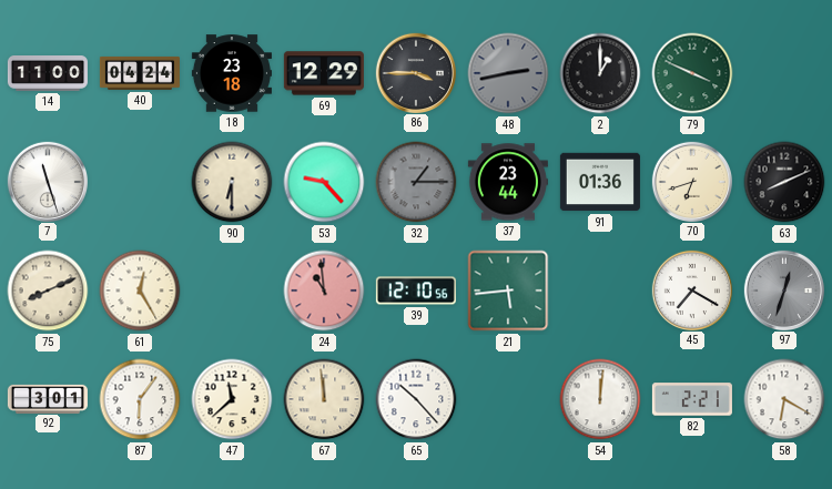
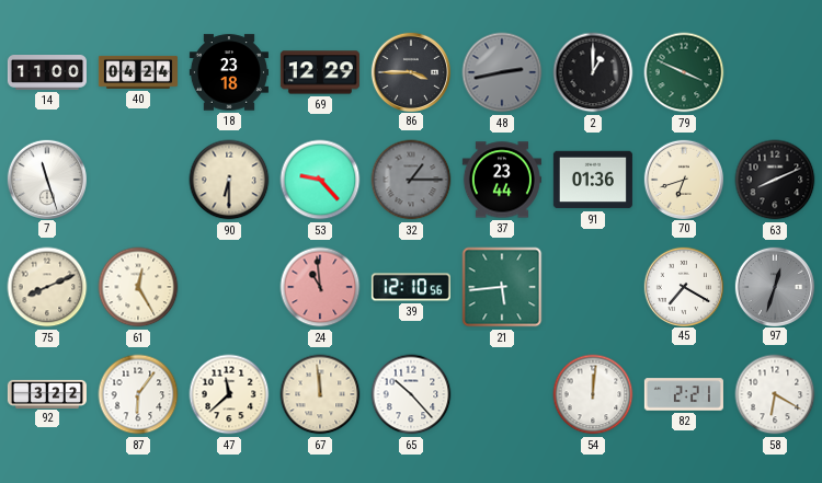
92: 3:01 -> 3:22 (47, 393)
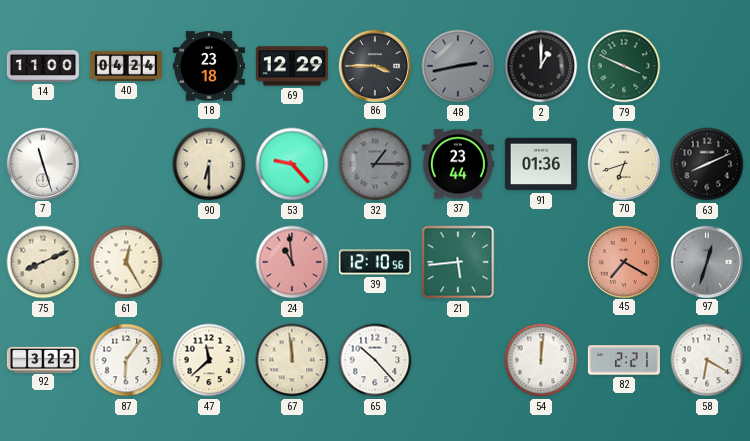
45 dial: white -> salmon (623, 261)
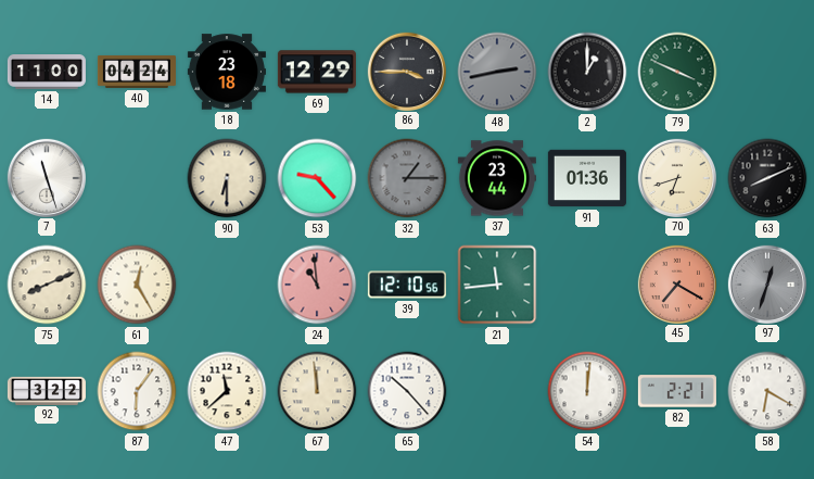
21: 5:44 -> 11:44 (497, 285)
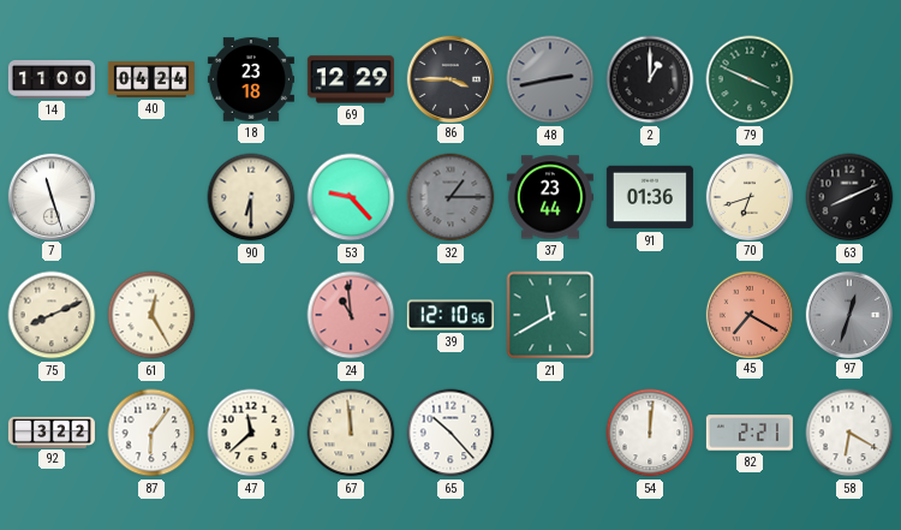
21: 11:44 -> 11:40 (550, 315)
